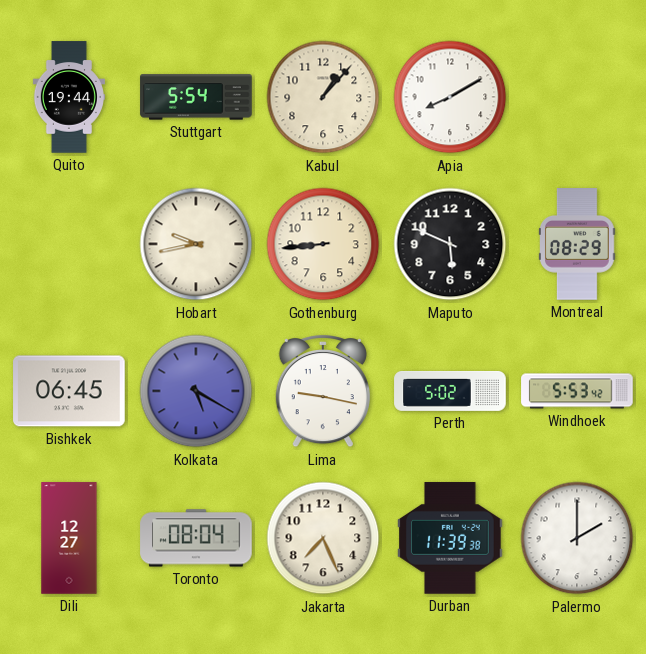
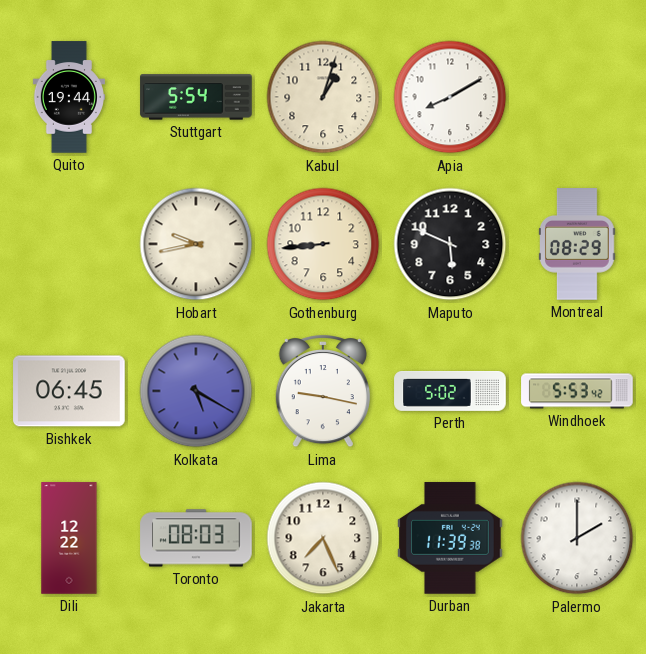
Kabul: 1:07 -> 1:03 (323, 97)
Dili: 12:27 -> 12:22 (69, 538)
Toronto: 08:04 -> 08:03 (196, 538)
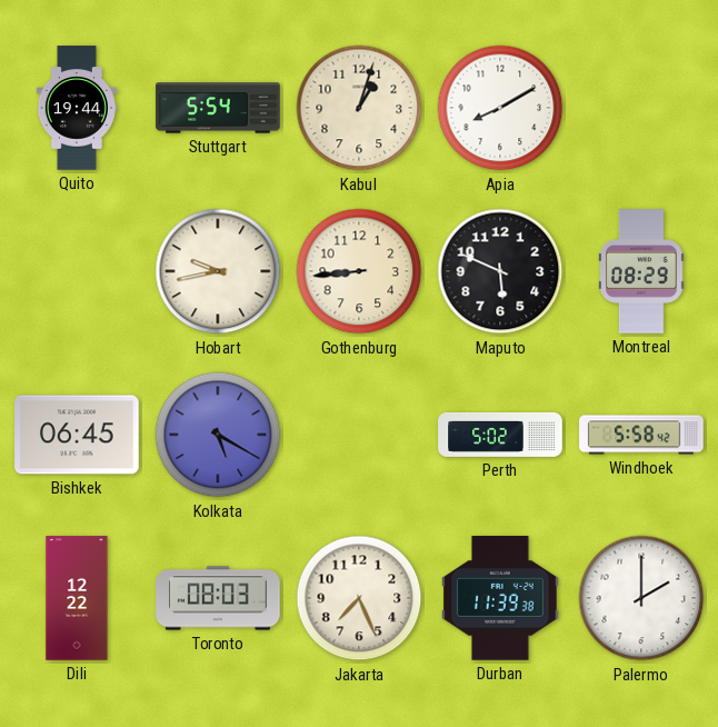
Lima: 9:17 -> none (323, 391)
Windhoek: 5:53 -> 5:58 (641, 435)
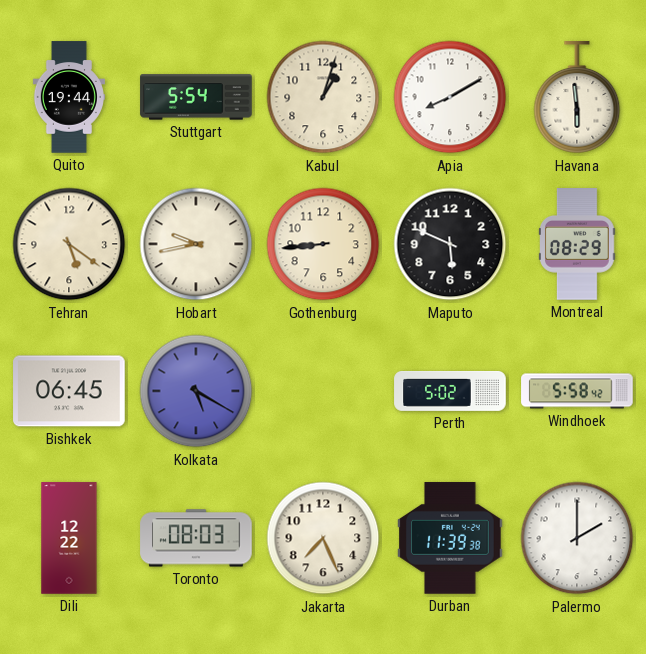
Havana: none -> 5:59 (577, 98)
Tehran: none -> 5:21 (69, 244)
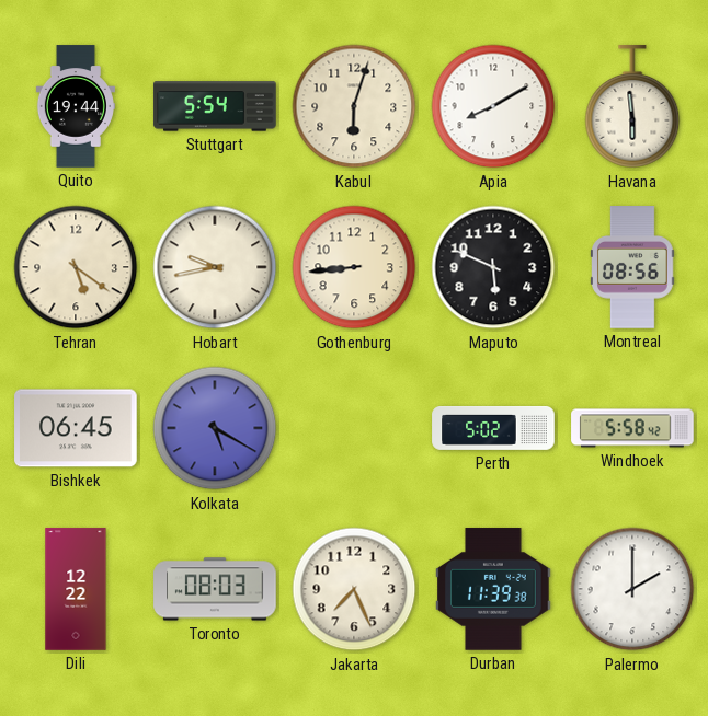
Kabul: 1:03 -> 6:03 (354, 106)
Montreal: 08:29 -> 08:56 (633, 267)
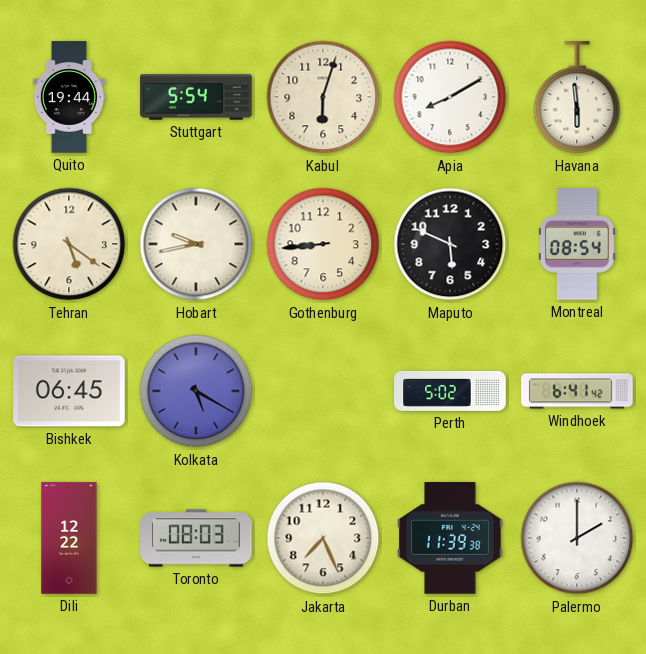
Montreal: 08:56 -> 08:54 (578, 244)
Windhoek: 5:58 -> 6:41 (577, 391)
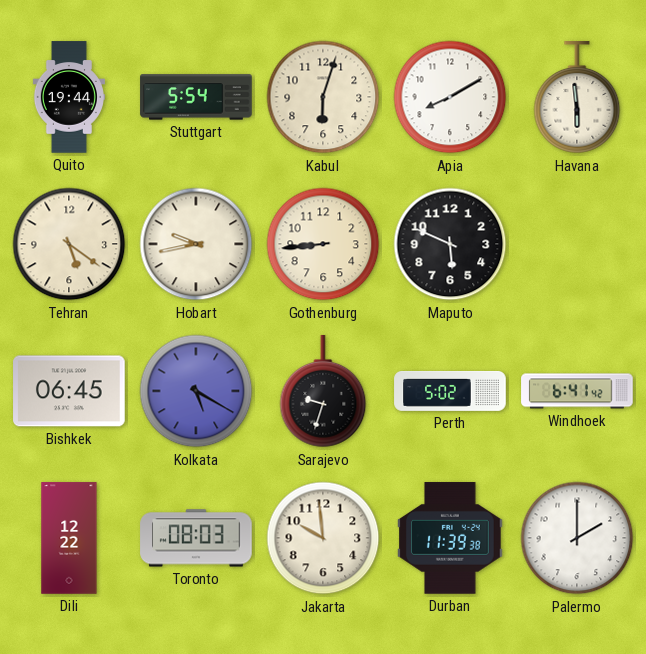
Montreal: 08:54 -> none (578, 244)
Sarajevo: none -> 9:33 (323, 392)
Jakarta: 7:26 -> 9:59 (323, 538)
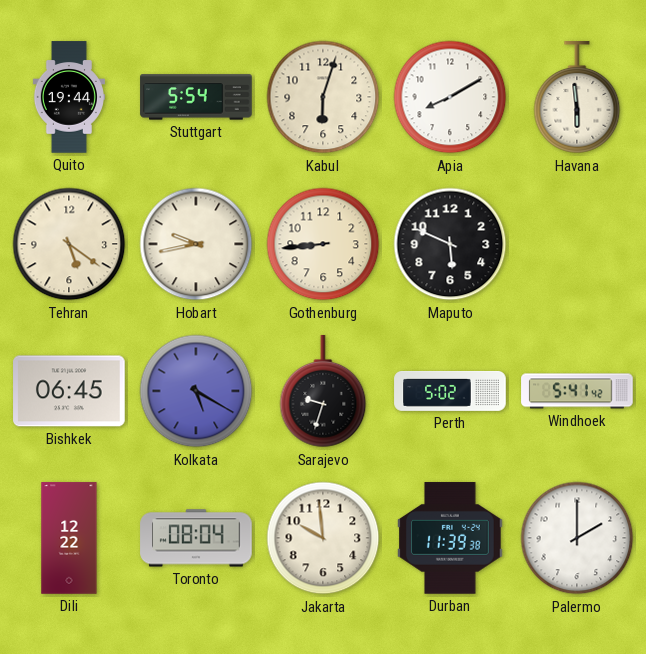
Windhoek: 6:41 -> 5:41 (577, 391)
Toronto: 08:03 -> 08:04 (196, 538)
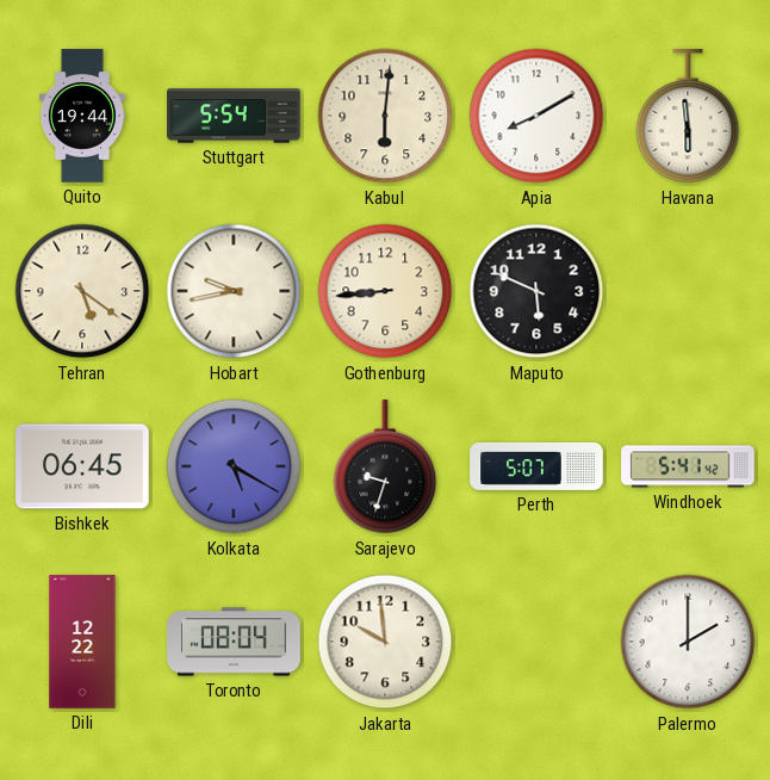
Kabul: 6:03 -> 6:01 (385, 116)
Perth: 5:02 -> 5:07 (536, 466)
Durban: 11:39 -> none (450, 538)
